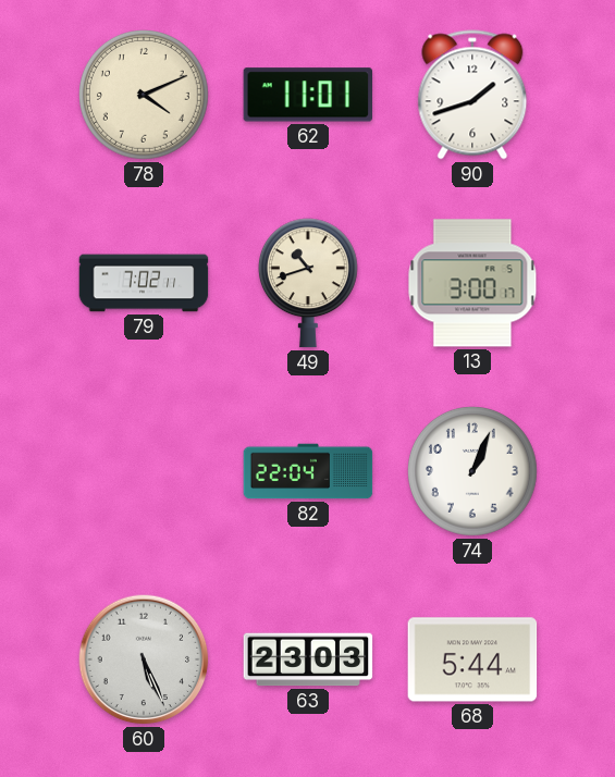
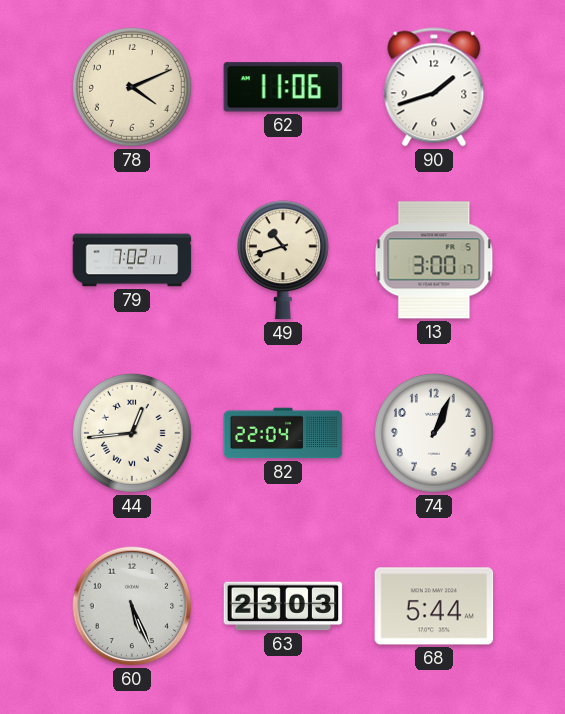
62: 11:01 -> 11:06 (283, 87)
44: none -> 12:44 (133, 434)
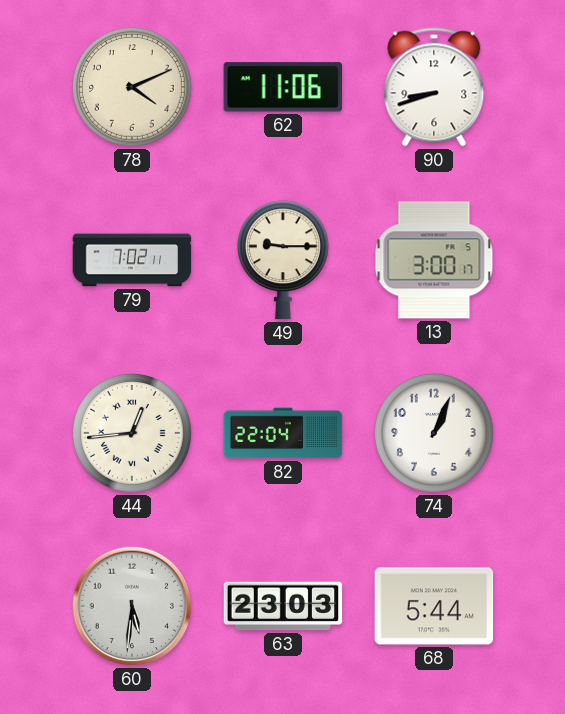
90: 1:42 -> 8:42 (434, 87)
49: 10:42 -> 9:15 (283, 260)
60: 5:26 -> 5:31 (132, 606)
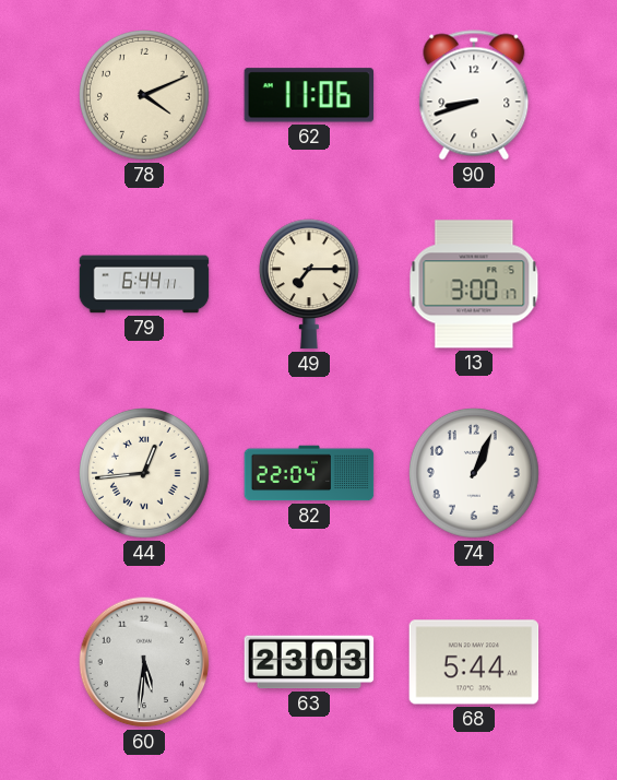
79: 7:02 -> 6:44 (144, 284)
49: 9:15 -> 7:15 (309, 284)
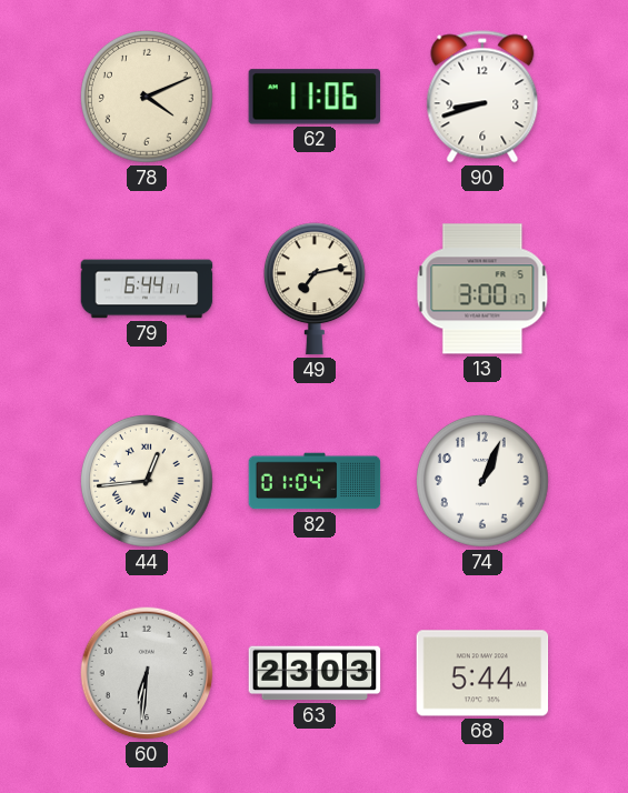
49: 7:15 -> 7:13 (315, 289)
82: 22:04 -> 01:04 (315, 481)
60: 5:31 -> 6:31 (147, 673)
